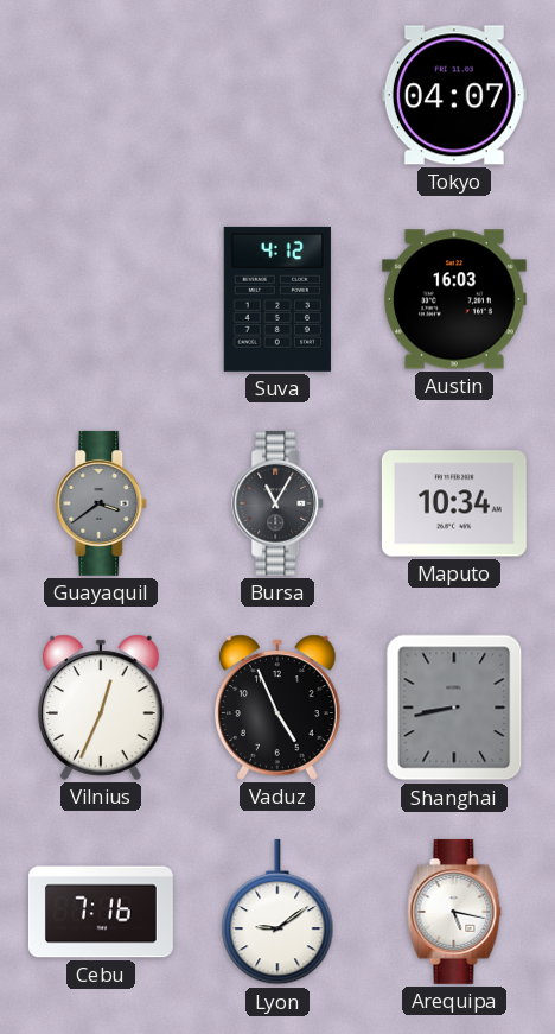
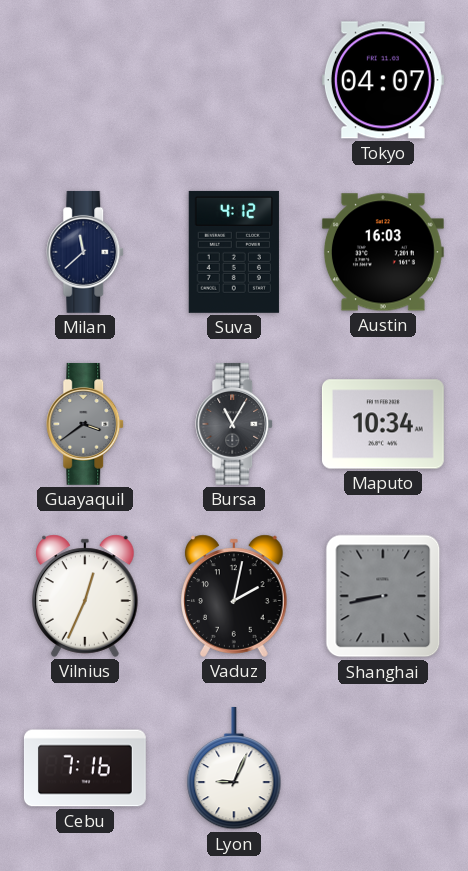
Milan: none -> 11:38 (86, 252)
Vaduz: 4:56 -> 2:02 (235, 596)
Lyon: 9:09 -> 9:04 (234, 768)
Arequipa: 5:17 -> none (454, 912)
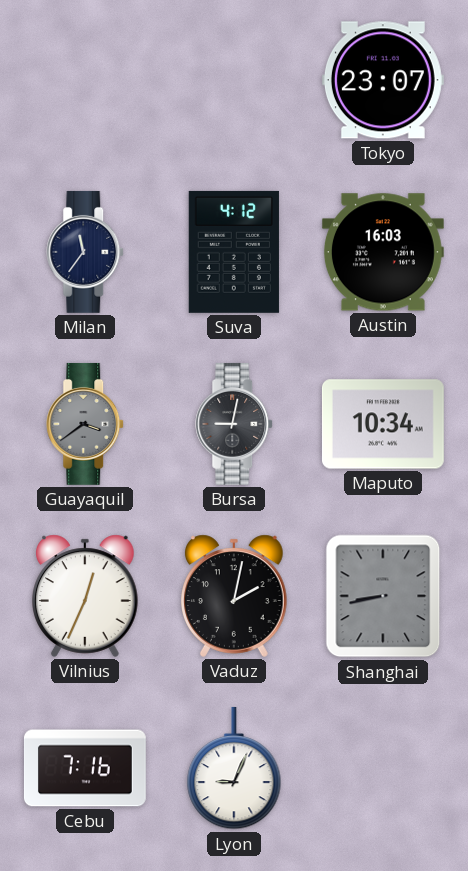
Tokyo: 04:07 -> 23:07 (383, 80)
Milan: 11:38 -> 11:36 (86, 252)
Bursa: 11:05 -> 9:02 (235, 424)
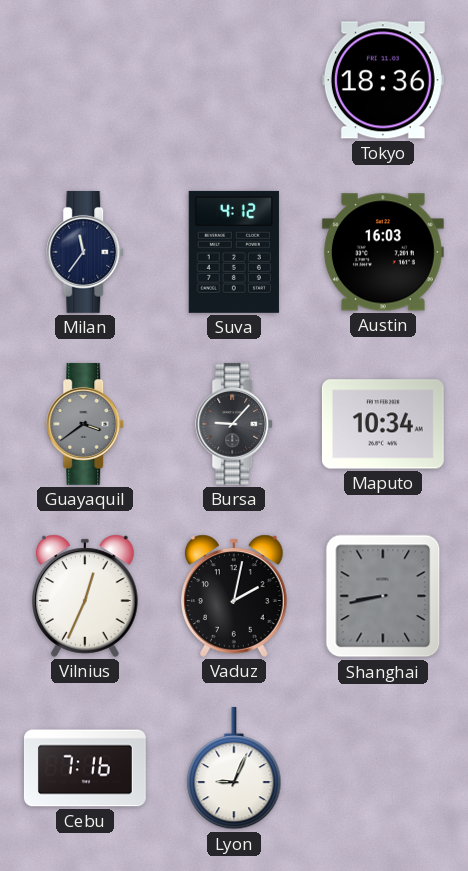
Tokyo: 23:07 -> 18:36 (383, 80)
Bursa: 9:02 -> 9:07 (235, 424)
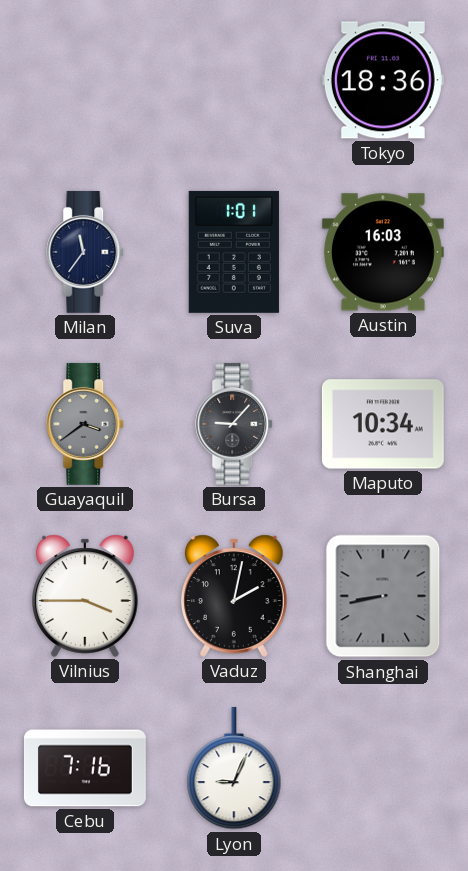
Suva: 4:12 -> 1:01 (234, 252)
Vilnius: 12:34 -> 3:45 (86, 596)
